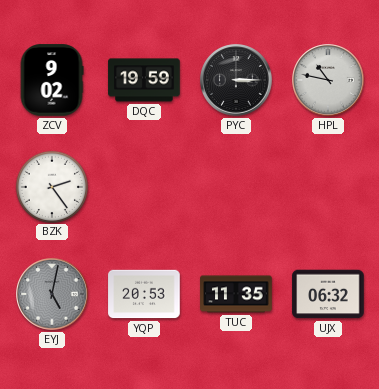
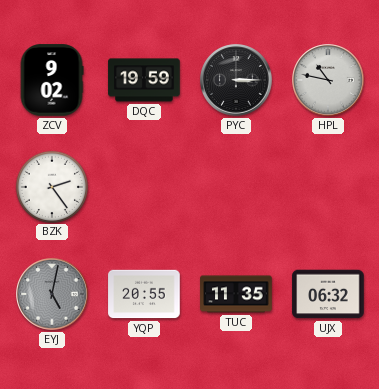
YQP: 20:53 -> 20:55 (144, 294)
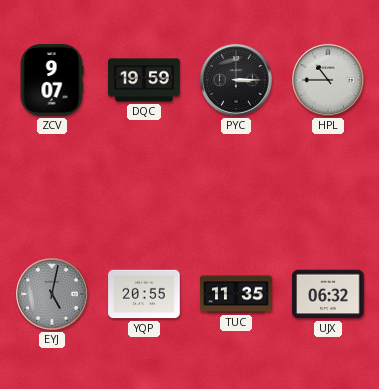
ZCV: 9:02 -> 9:07 (52, 80)
HPL: 10:47 -> 10:45 (328, 80)
BZK: 2:24 -> none (51, 186)
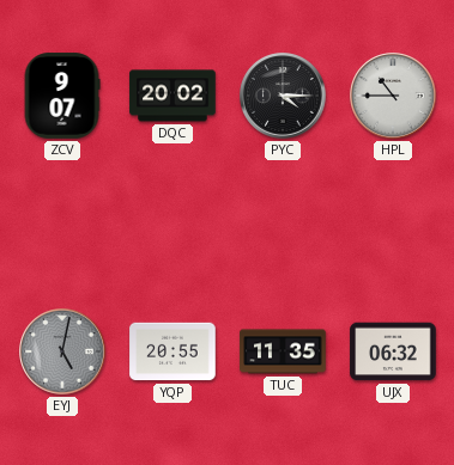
DQC: 19:59 -> 20:02 (172, 96)
PYC: 3:15 -> 4:15 (283, 96)
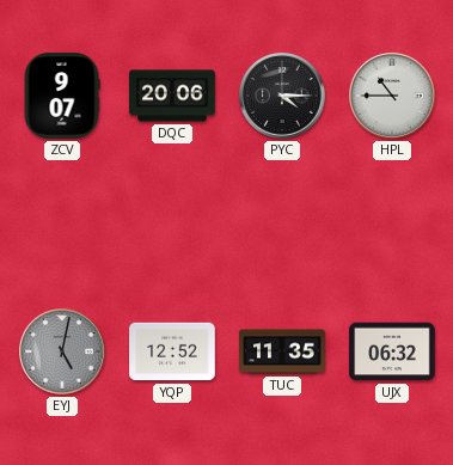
DQC: 20:02 -> 20:06 (172, 96)
YQP: 20:55 -> 12:52 (172, 351)
